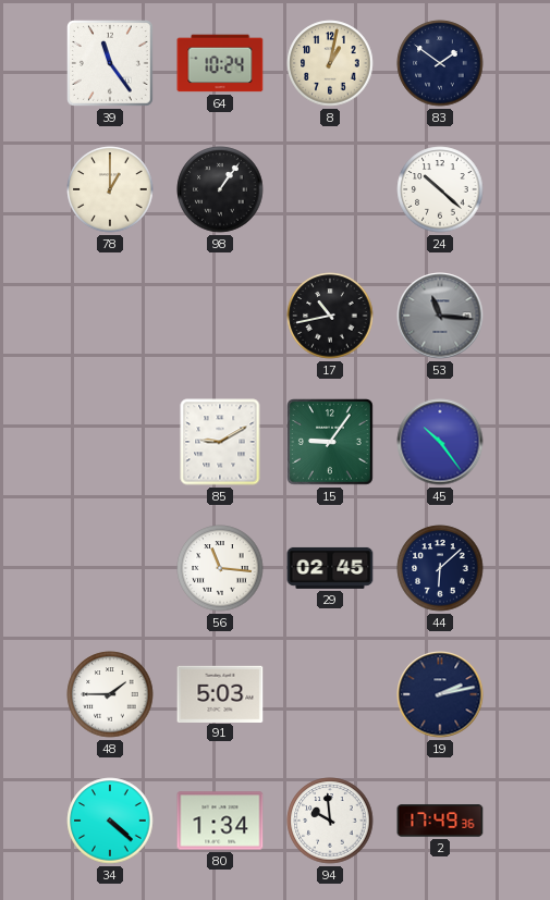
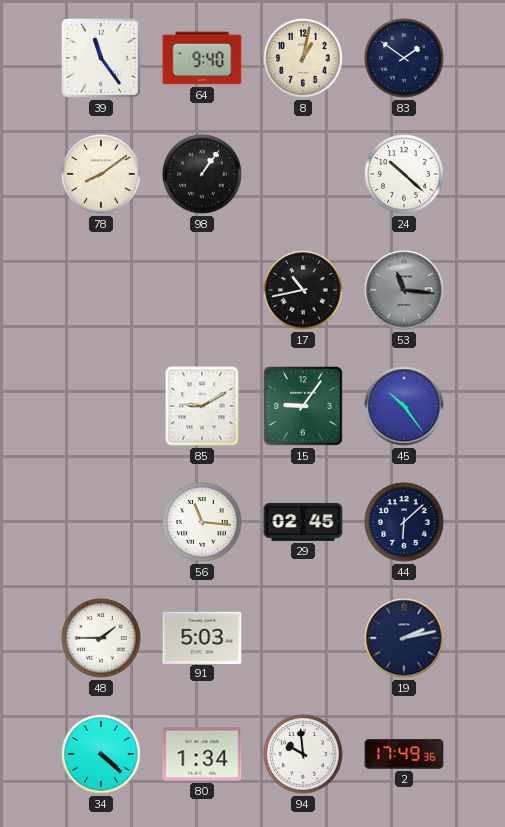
64: 10:24 -> 9:40 (202, 58)
78: 1:00 -> 8:09 (101, 174)
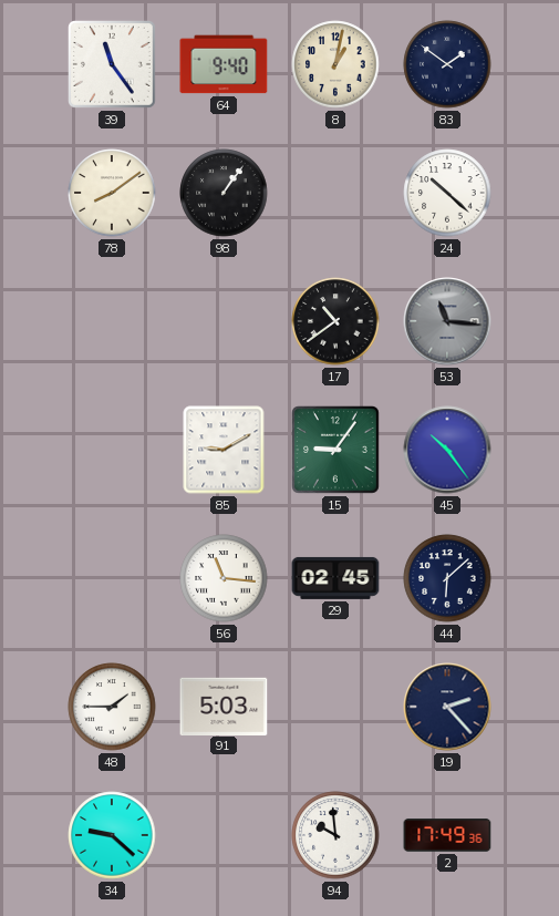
17: 10:43 -> 10:39 (335, 321)
19: 2:13 -> 2:23 (447, 707)
34: 4:22 -> 9:22 (112, 835)
80: 1:34 -> none (202, 754)
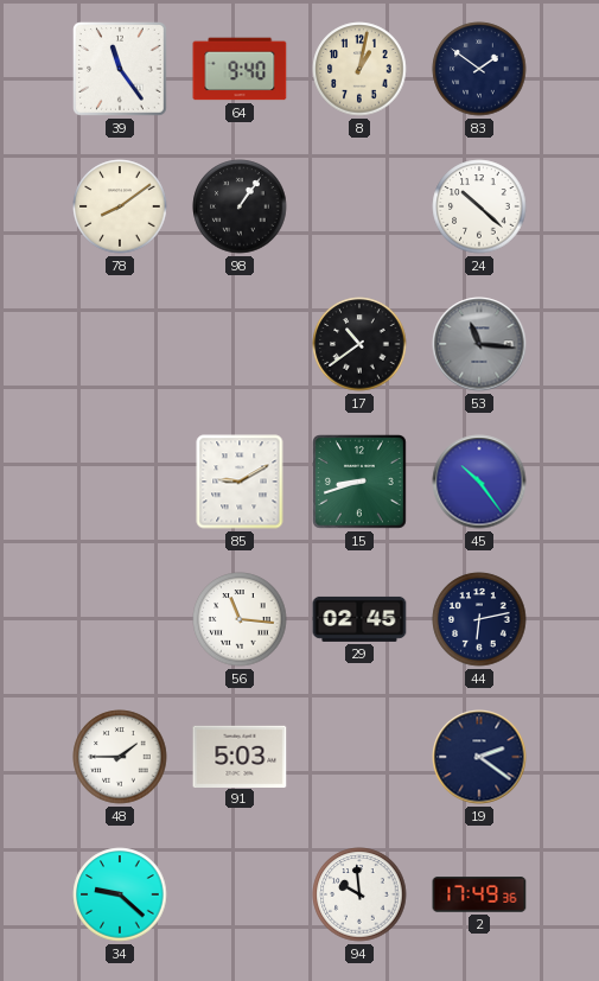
15: 9:06 -> 8:42 (361, 483)
44: 6:08 -> 6:13 (479, 619)
19: 2:23 -> 2:21 (479, 757)
